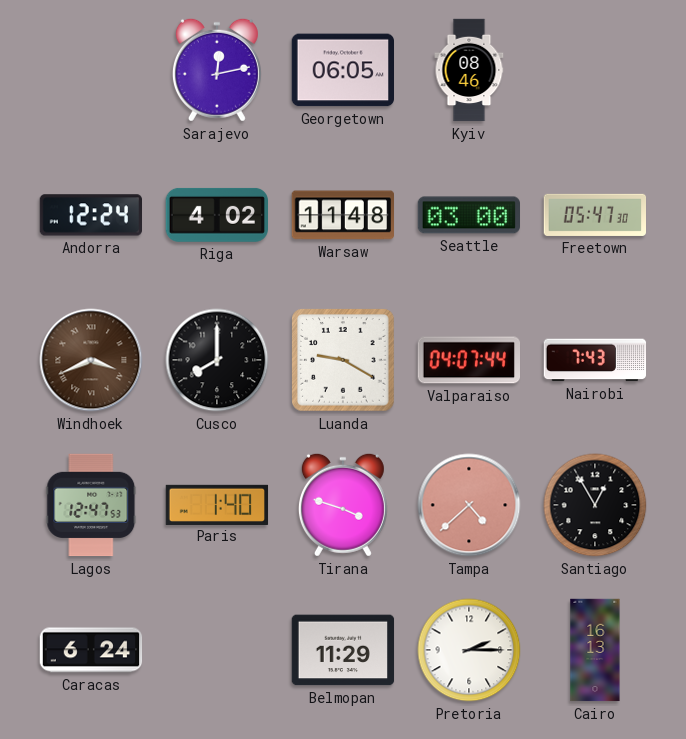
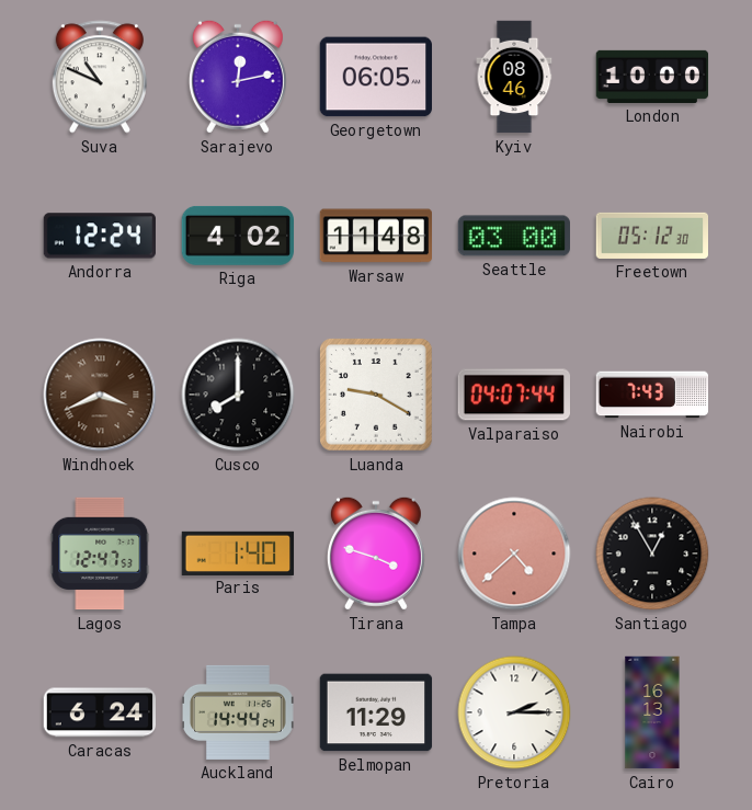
Suva: none -> 10:49 (100, 77)
London: none -> 10:00 (652, 77)
Freetown: 05:47 -> 05:12 (652, 236)
Auckland: none -> 14:44 (239, 712)
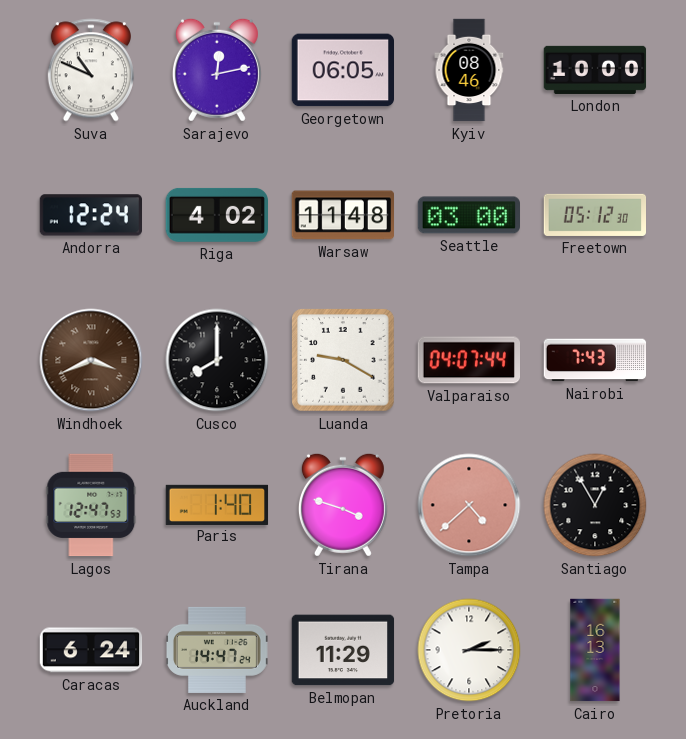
Auckland: 14:44 -> 14:47 (218, 650)
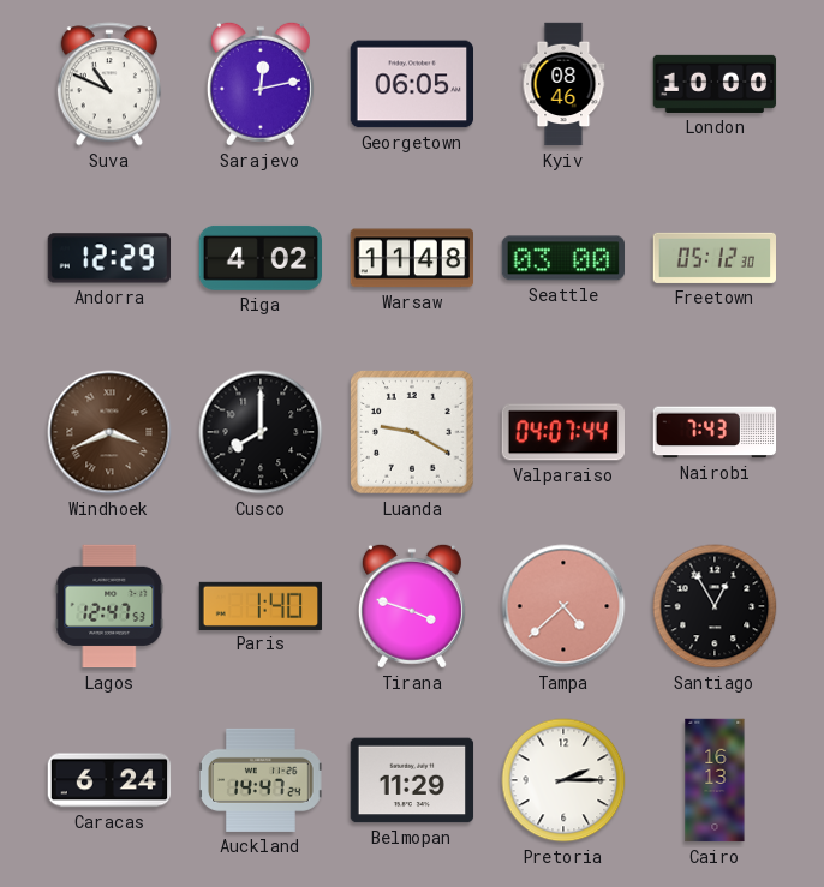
Andorra: 12:24 -> 12:29 (108, 258)
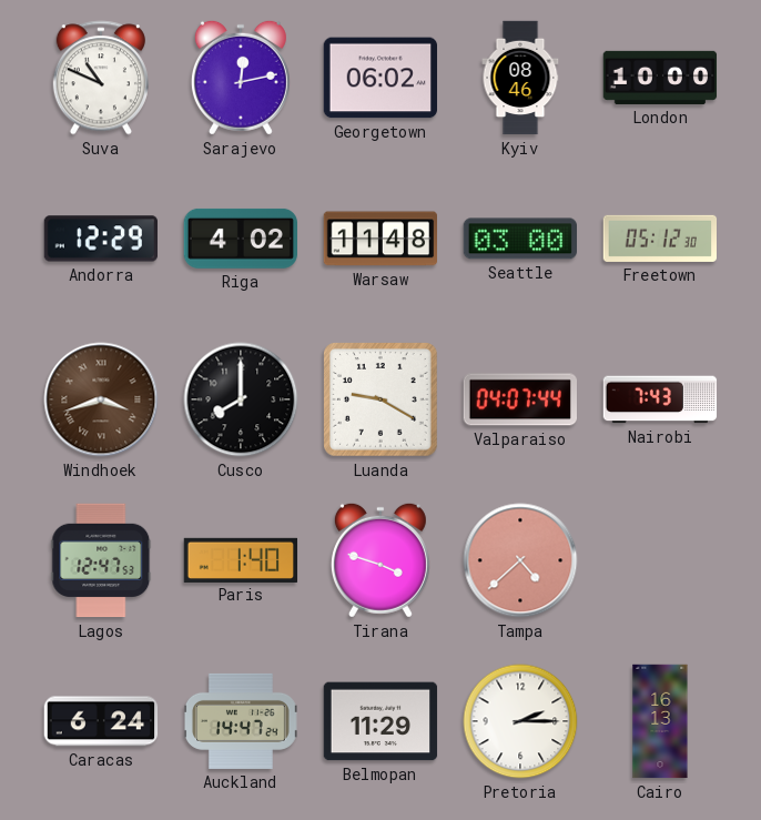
Georgetown: 06:05 -> 06:02 (379, 78)
Windhoek: 3:41 -> 3:42 (101, 399)
Santiago: 12:55 -> none (715, 606)
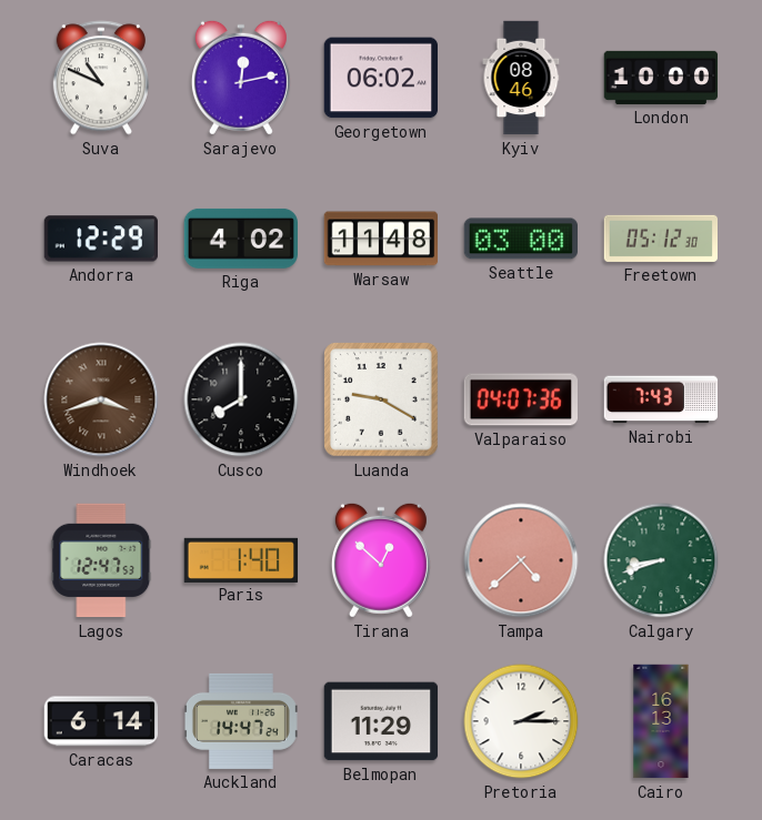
Valparaiso: 04:07:44 -> 04:07:36 (520, 399)
Tirana: 3:48 -> 12:52 (381, 560)
Calgary: none -> 8:42 (661, 560)
Caracas: 6:24 -> 6:14 (101, 721)
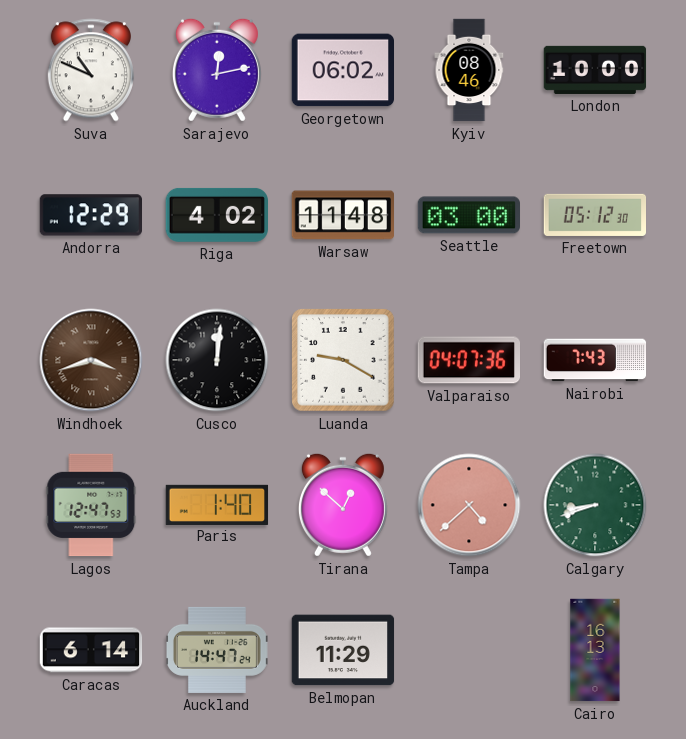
Cusco: 8:00 -> 12:01 (217, 360)
Pretoria: 2:15 -> none (521, 721)
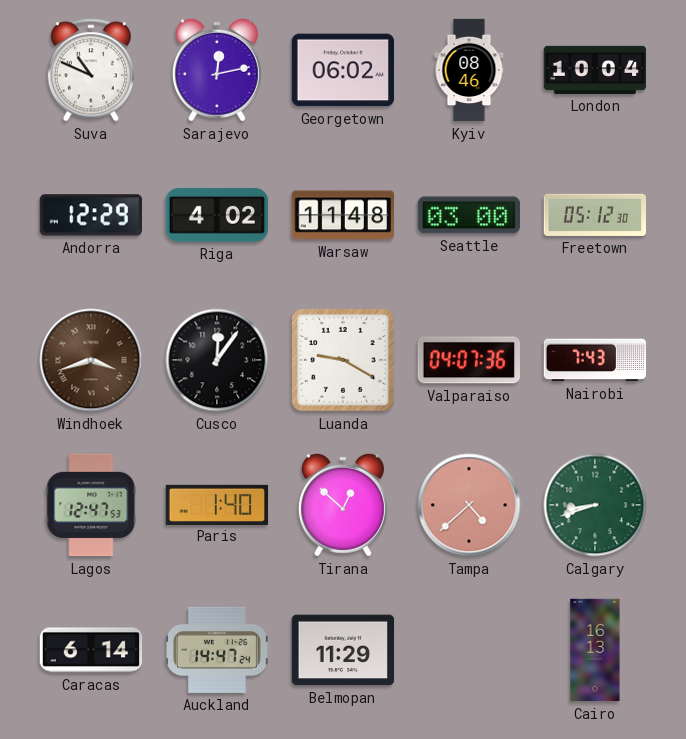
London: 10:00 -> 10:04 (595, 70)
Cusco: 12:01 -> 12:06 (217, 360)
